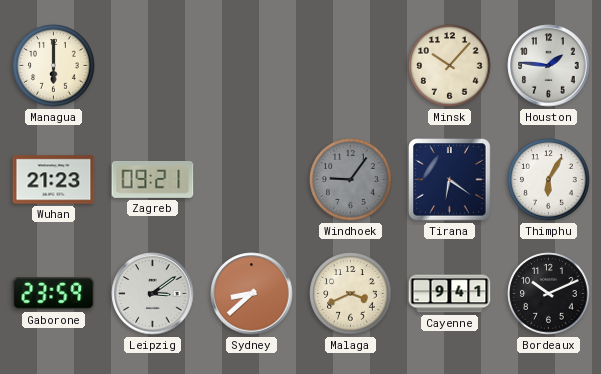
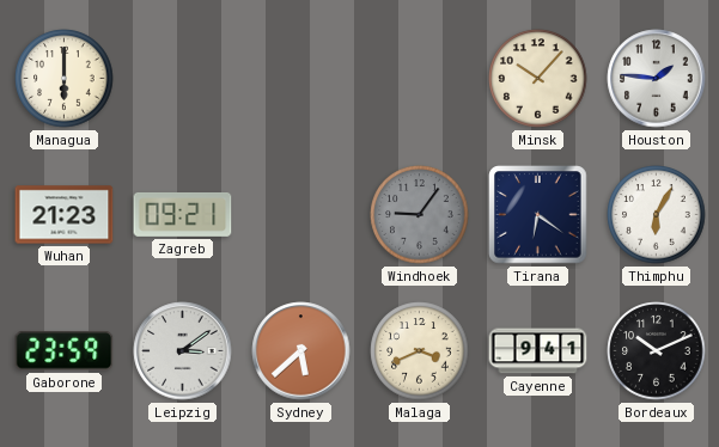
Sydney: 8:38 -> 5:38 (301, 351)
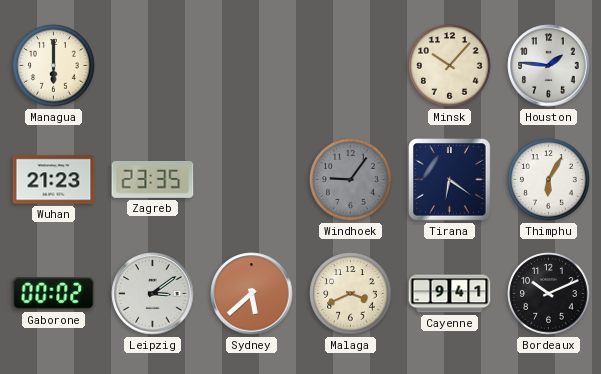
Zagreb: 09:21 -> 23:35 (153, 179)
Gaborone: 23:59 -> 00:02 (54, 294)
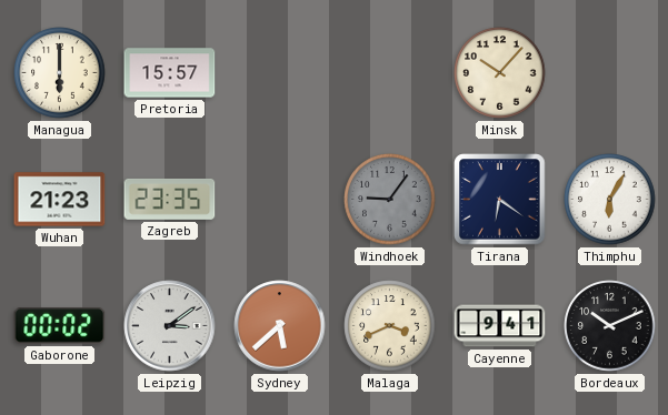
Pretoria: none -> 15:57 (170, 73)
Houston: 1:46 -> none (549, 66)
